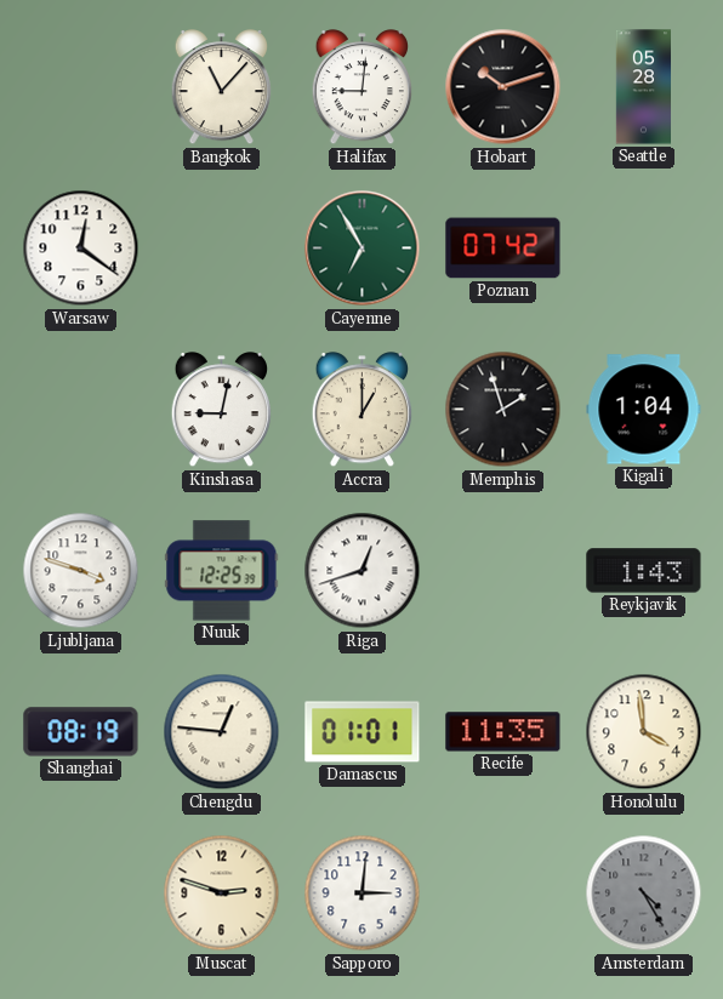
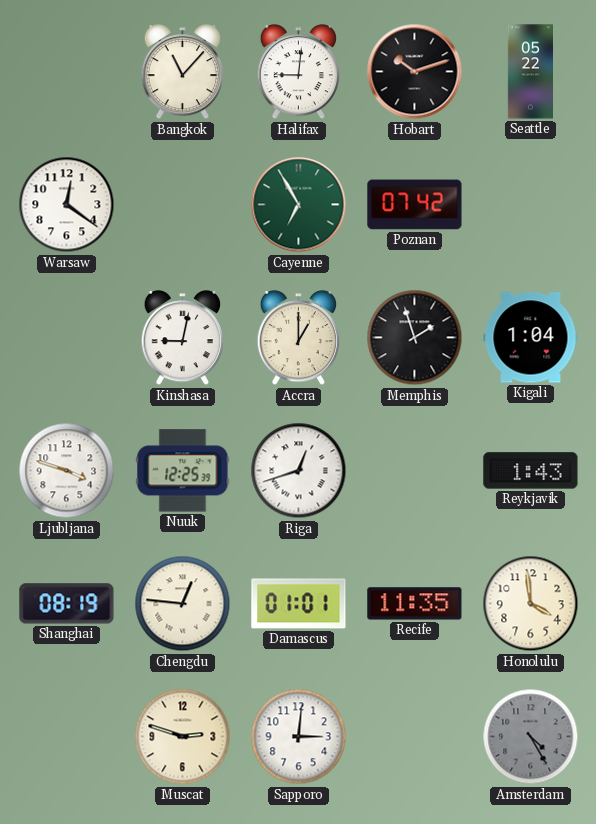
Seattle: 05:28 -> 05:22 (530, 72)
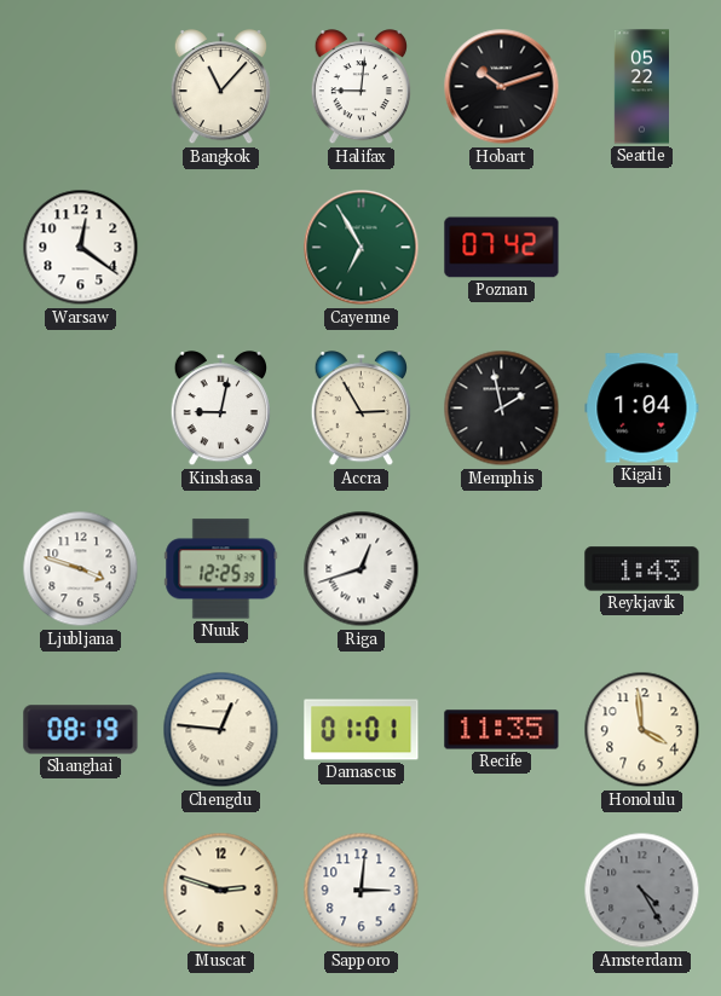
Accra: 1:00 -> 2:55 (360, 410)
Memphis: 1:57 -> 1:58 (502, 409)
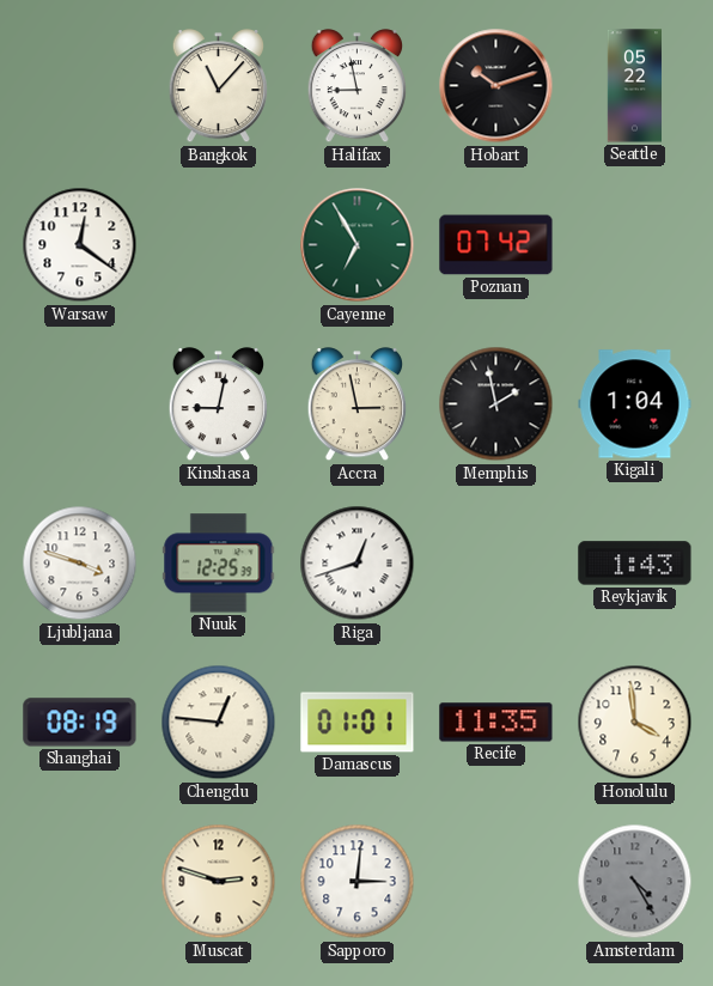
Halifax: 9:01 -> 8:58 (356, 87)
Accra: 2:55 -> 2:58 (356, 406)
